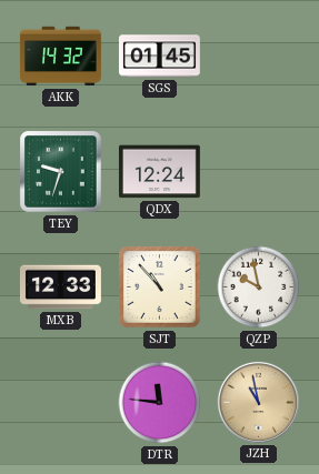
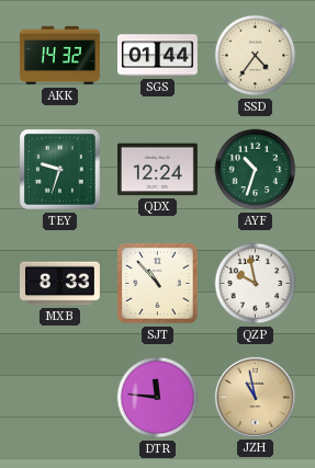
SGS: 01:45 -> 01:44 (158, 56)
SSD: none -> 4:36 (256, 56)
AYF: none -> 10:33 (256, 170)
MXB: 12:33 -> 8:33 (59, 284)
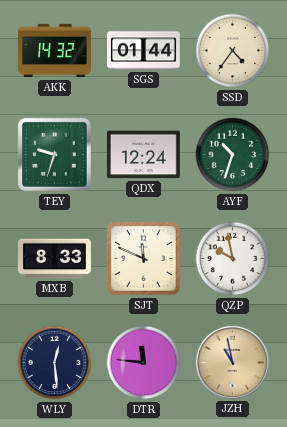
SJT: 10:53 -> 11:49 (144, 259)
WLY: none -> 12:29 (55, 363)
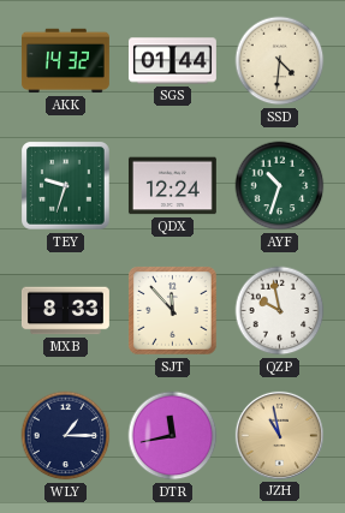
SSD: 4:36 -> 4:31 (280, 61)
SJT: 11:49 -> 11:53 (173, 311)
WLY: 12:29 -> 1:15 (66, 436)
DTR: 11:46 -> 11:43 (173, 436)
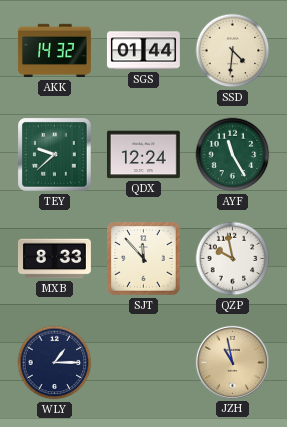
TEY: 9:33 -> 9:38 (55, 155)
AYF: 10:33 -> 11:25 (233, 155)
DTR: 11:43 -> none (173, 436)
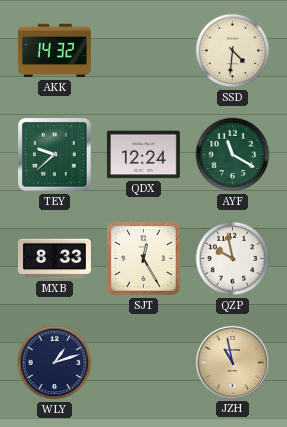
SGS: 01:44 -> none (144, 51)
AYF: 11:25 -> 11:20 (233, 155)
SJT: 11:53 -> 12:25 (144, 259)
WLY: 1:15 -> 1:12 (55, 363)
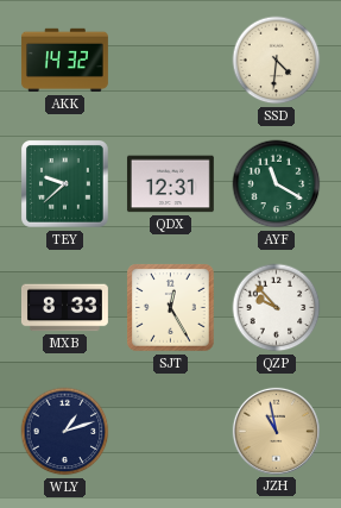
QDX: 12:24 -> 12:31 (170, 184)
QZP: 9:58 -> 9:53 (277, 308)
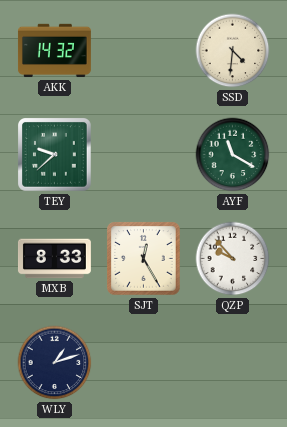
QDX: 12:31 -> none (170, 184)
JZH: 10:58 -> none (276, 431)
